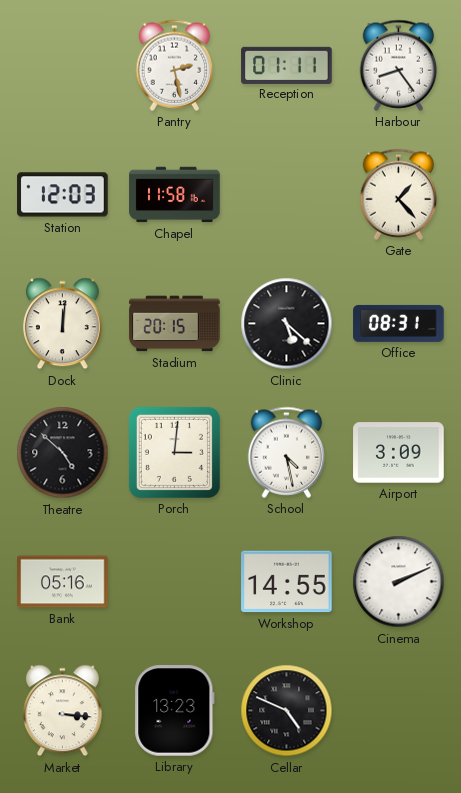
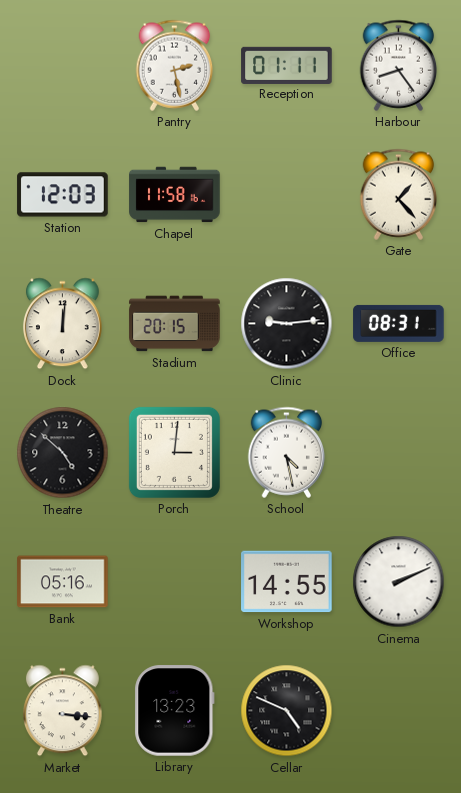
Clinic: 5:22 -> 9:14 (287, 324)
Airport: 3:09 -> none (399, 453)
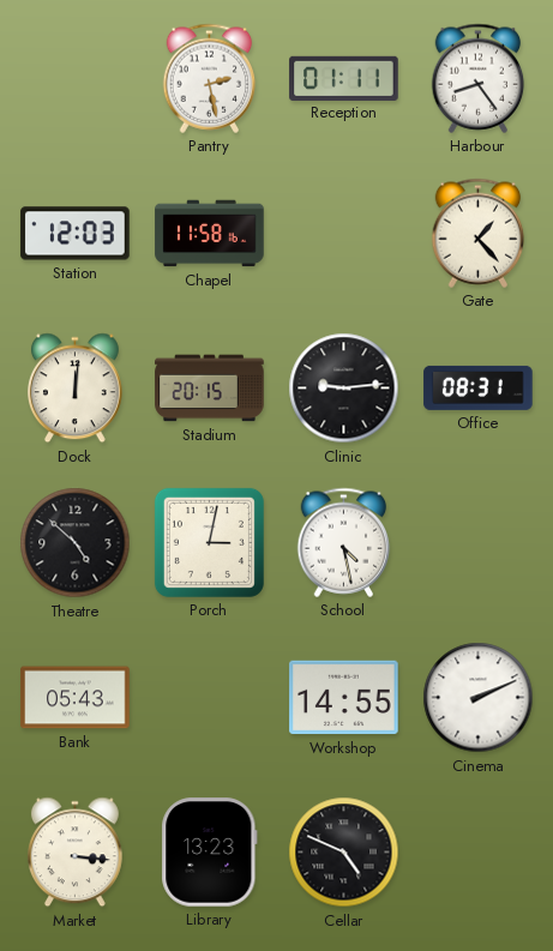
Porch: 3:01 -> 3:02 (209, 542)
Bank: 05:16 -> 05:43 (76, 698)
